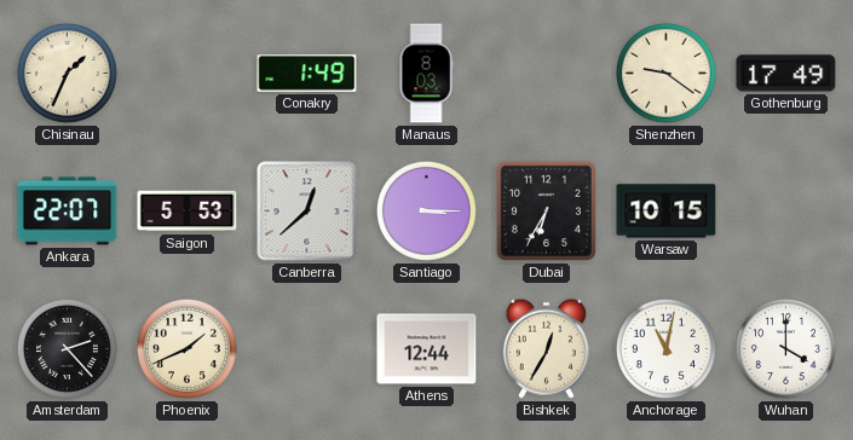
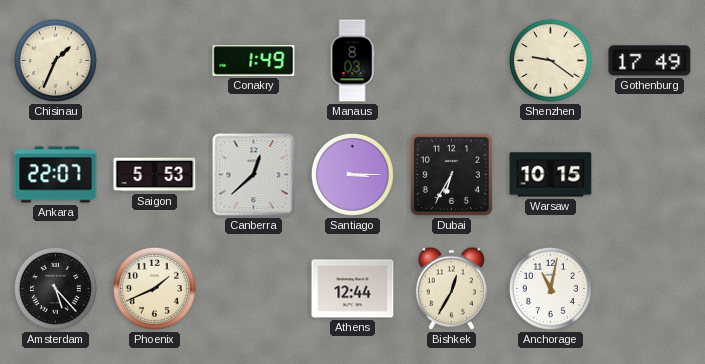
Amsterdam: 2:23 -> 5:23 (55, 288)
Wuhan: 4:00 -> none (785, 348)
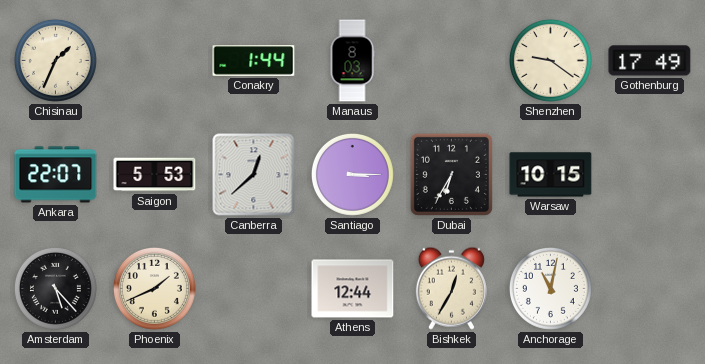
Conakry: 1:49 -> 1:44 (254, 61)
